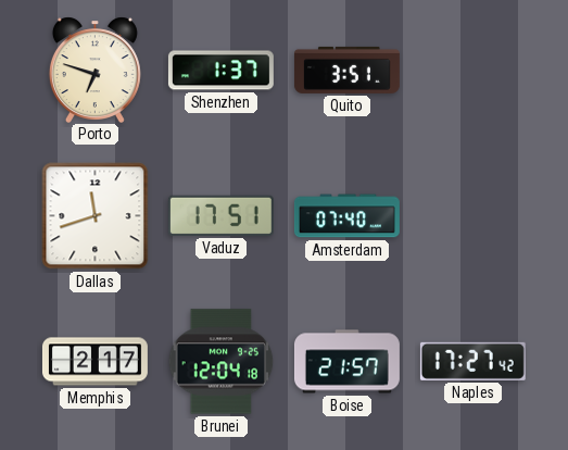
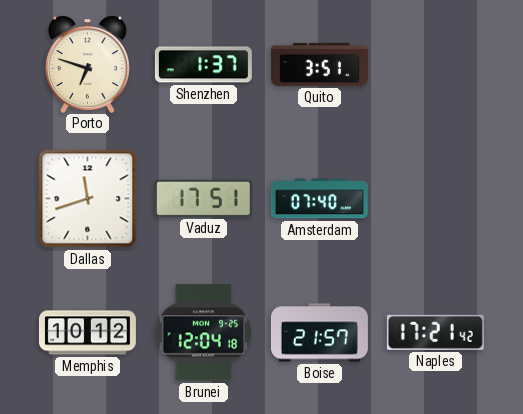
Memphis: 2:17 -> 10:12 (87, 333)
Naples: 17:27 -> 17:21 (435, 332)
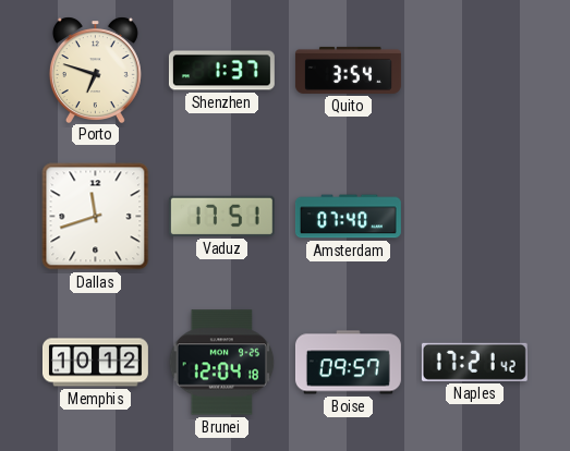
Quito: 3:51 -> 3:54 (348, 70)
Boise: 21:57 -> 09:57 (348, 363)
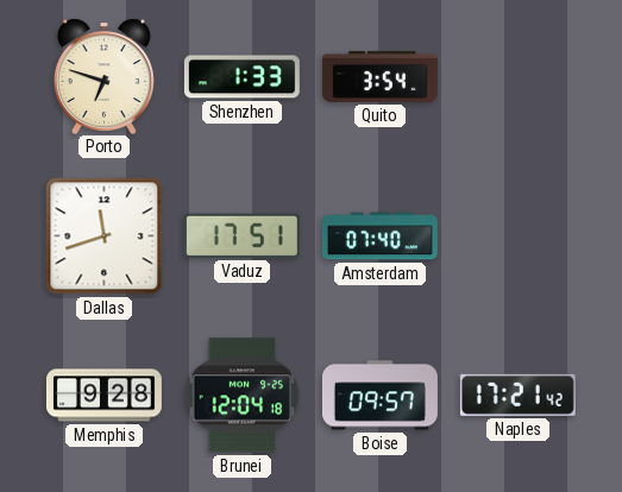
Shenzhen: 1:37 -> 1:33 (241, 77)
Memphis: 10:12 -> 9:28 (103, 396)
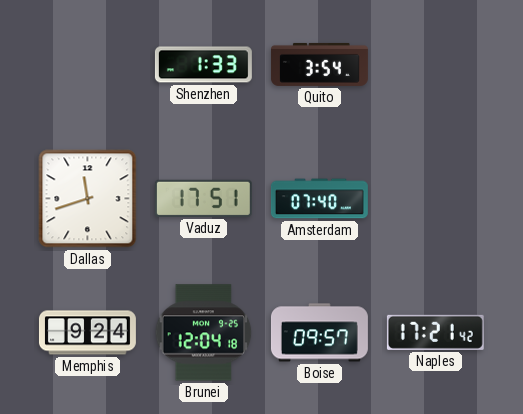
Porto: 6:48 -> none (103, 76)
Memphis: 9:28 -> 9:24 (87, 333)
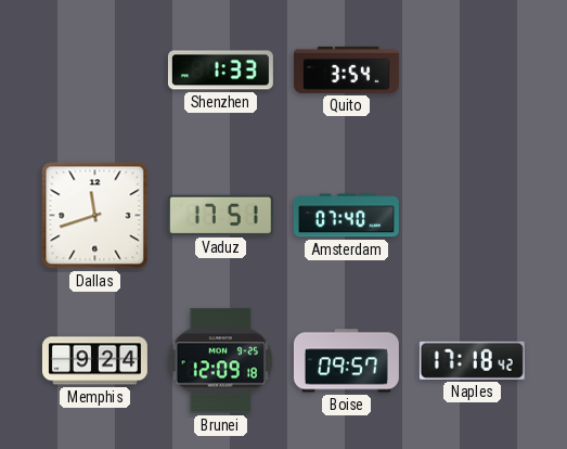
Brunei: 12:04 -> 12:09 (221, 361)
Naples: 17:21 -> 17:18 (472, 360)
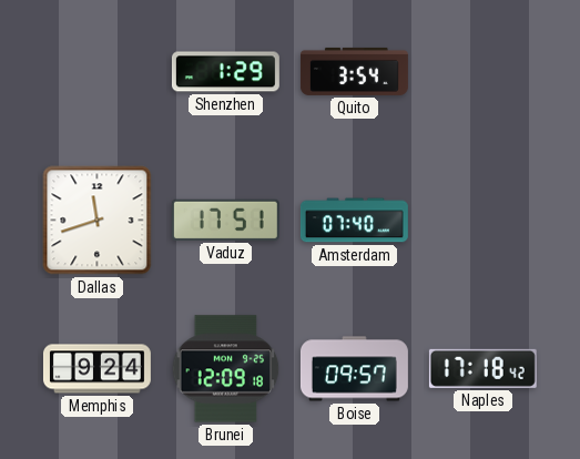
Shenzhen: 1:33 -> 1:29 (225, 72)
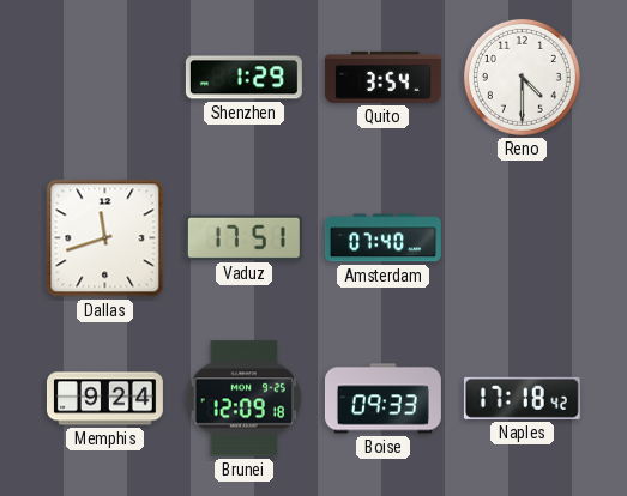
Reno: none -> 4:30 (522, 77)
Boise: 09:57 -> 09:33 (382, 399)
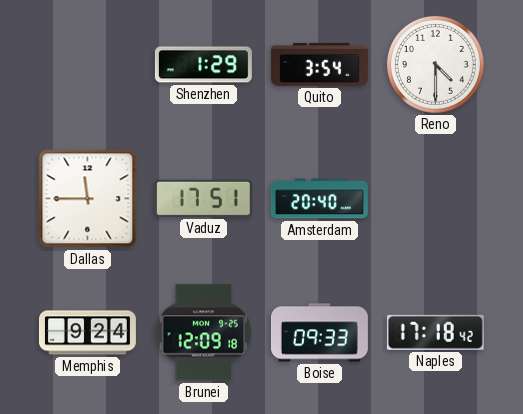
Dallas: 11:42 -> 11:45 (88, 199)
Amsterdam: 07:40 -> 20:40 (319, 199)
